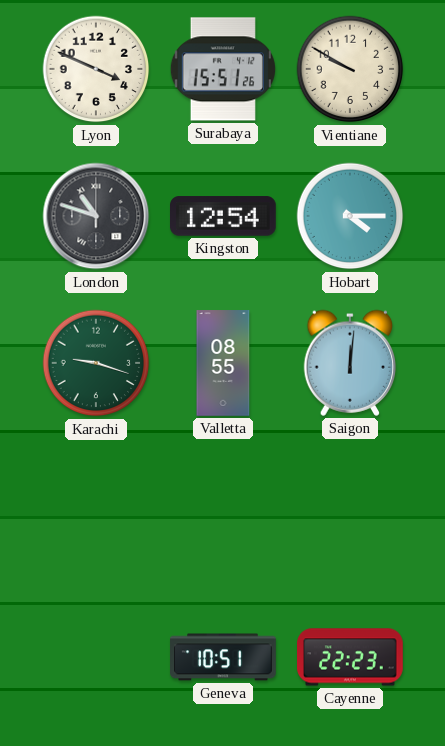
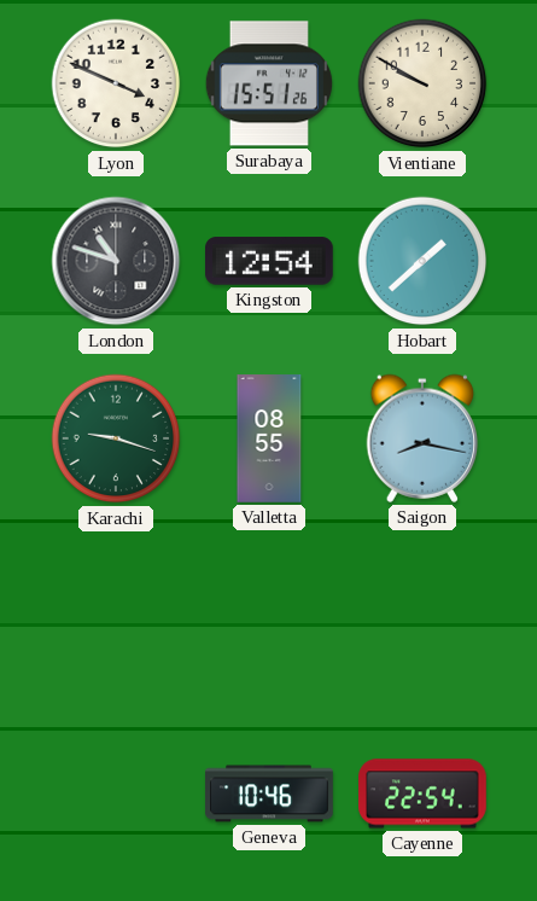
Hobart: 4:15 -> 1:38 (422, 261)
Saigon: 12:01 -> 8:17 (422, 438)
Geneva: 10:51 -> 10:46 (269, 794)
Cayenne: 22:23 -> 22:54 (422, 794)
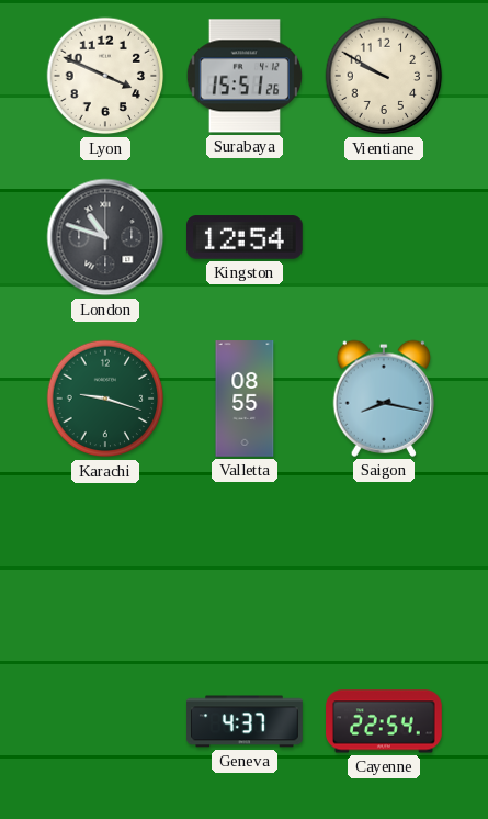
Hobart: 1:38 -> none (422, 261)
Geneva: 10:46 -> 4:37 (245, 721)
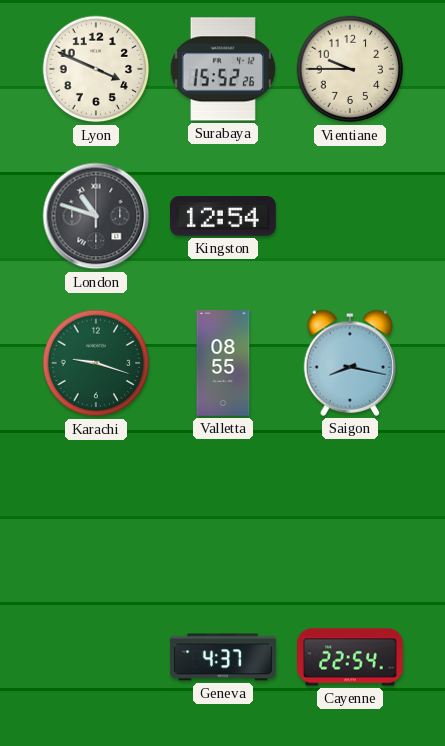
Surabaya: 15:51 -> 15:52 (223, 69)
Vientiane: 9:50 -> 9:45 (350, 69)
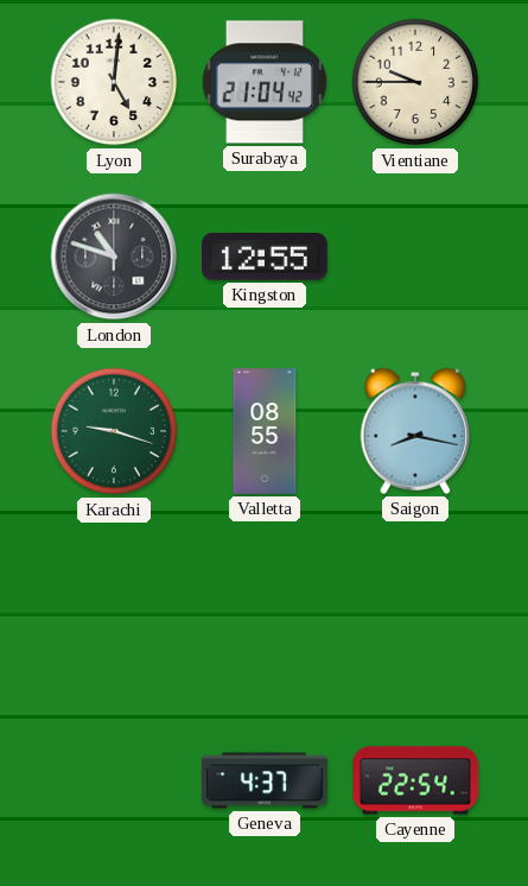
Lyon: 3:49 -> 5:01 (114, 82)
Surabaya: 15:52 -> 21:04 (265, 82)
Kingston: 12:54 -> 12:55 (266, 257)
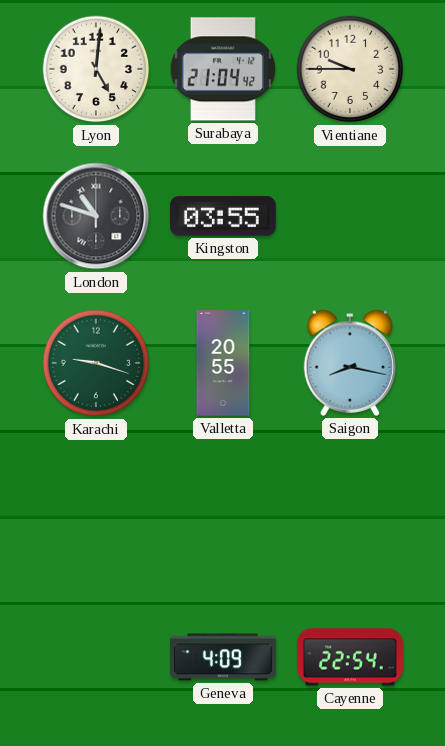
Kingston: 12:55 -> 03:55 (224, 216)
Valletta: 08:55 -> 20:55 (223, 363)
Geneva: 4:37 -> 4:09 (223, 657)
